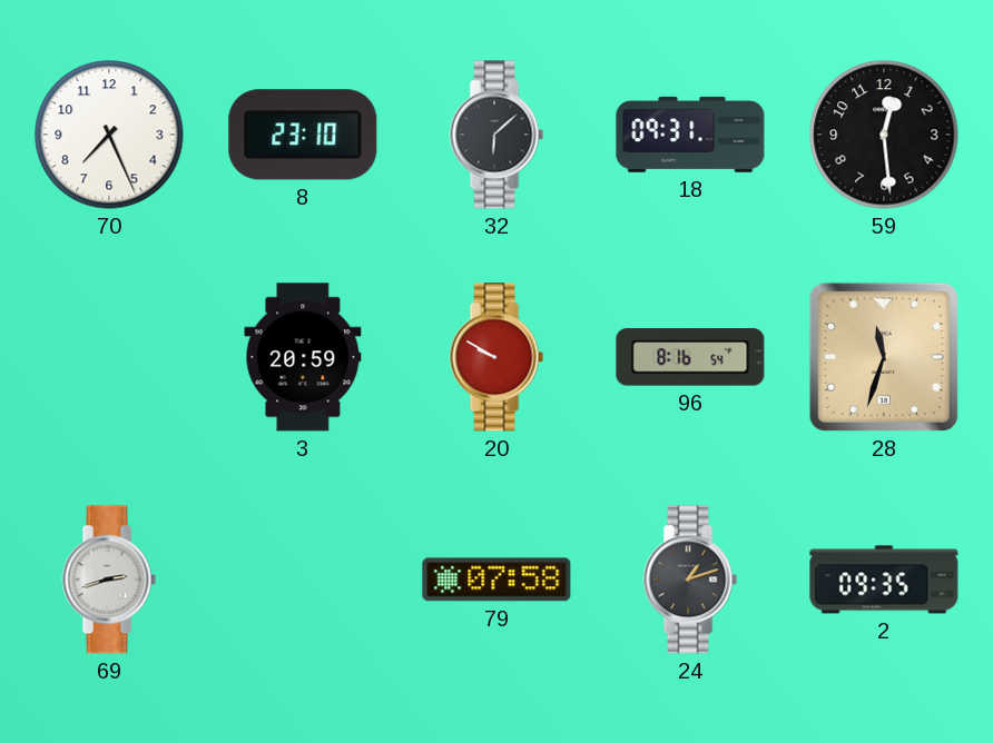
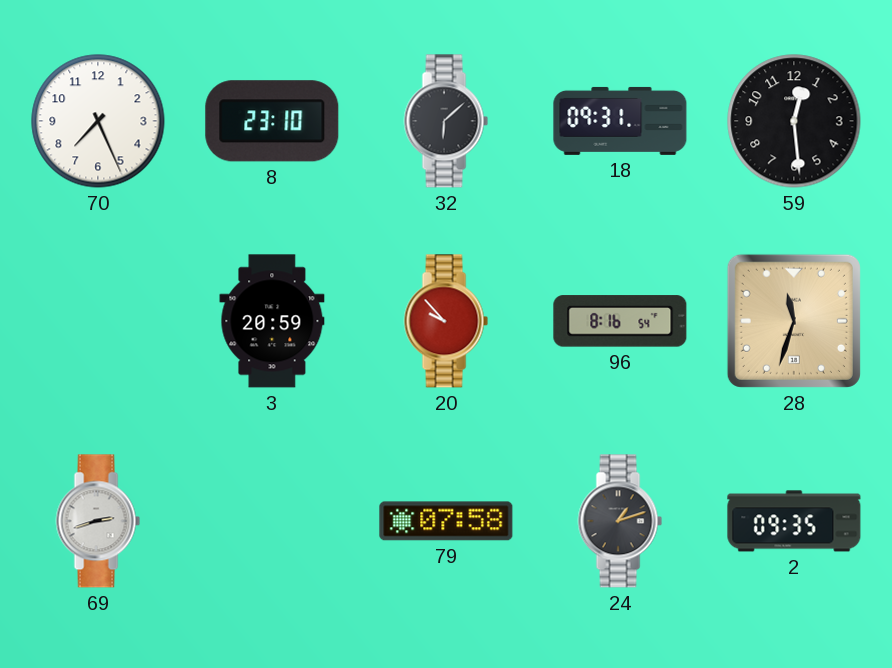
20: 9:50 -> 9:53 (446, 321)
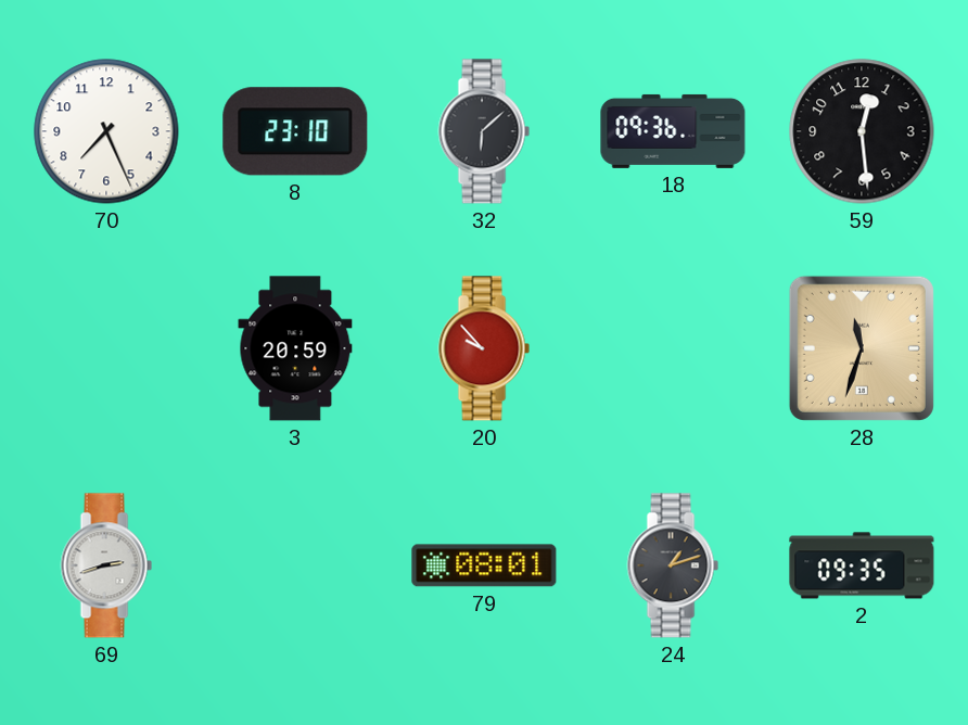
18: 09:31 -> 09:36 (673, 131)
96: 8:16 -> none (620, 321)
79: 07:58 -> 08:01 (484, 565)
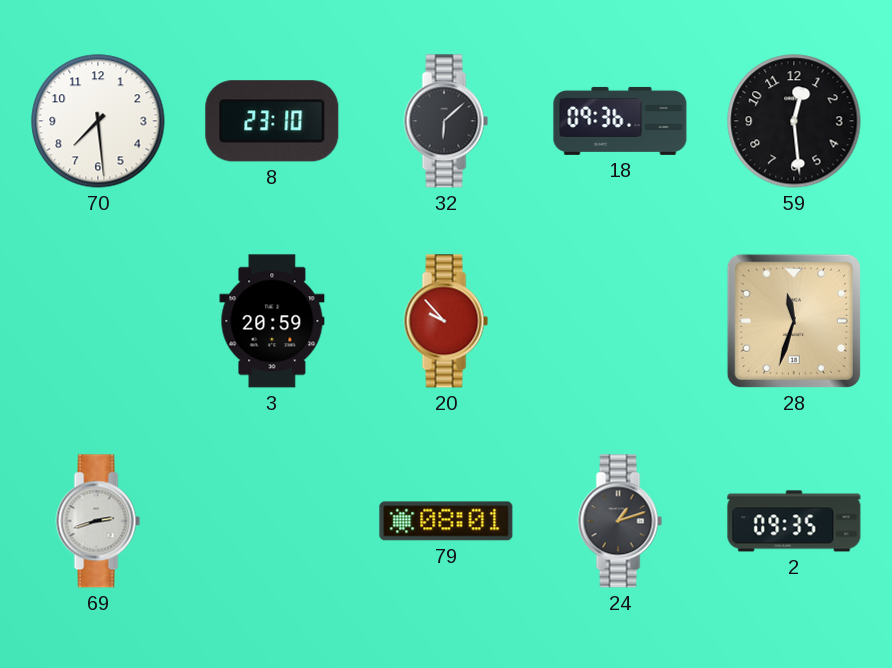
70: 7:26 -> 7:29 (98, 121)
